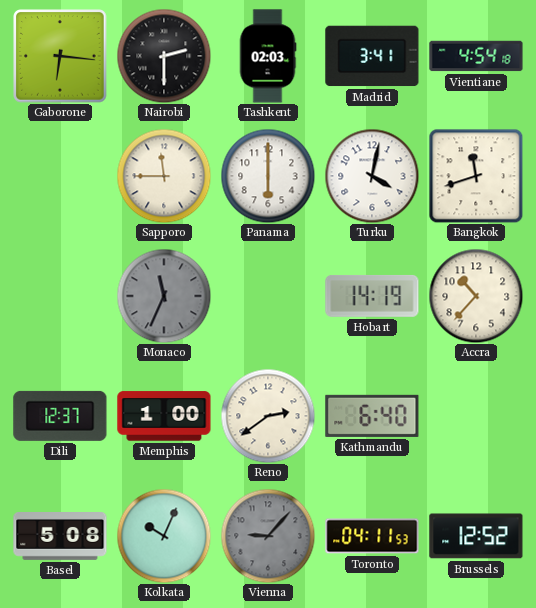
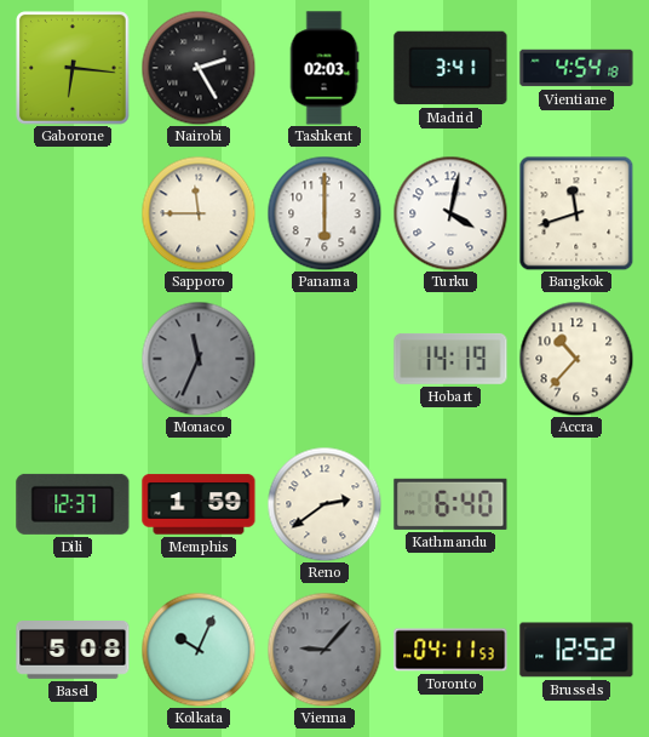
Nairobi: 2:30 -> 2:25 (199, 68)
Memphis: 1:00 -> 1:59 (199, 504)
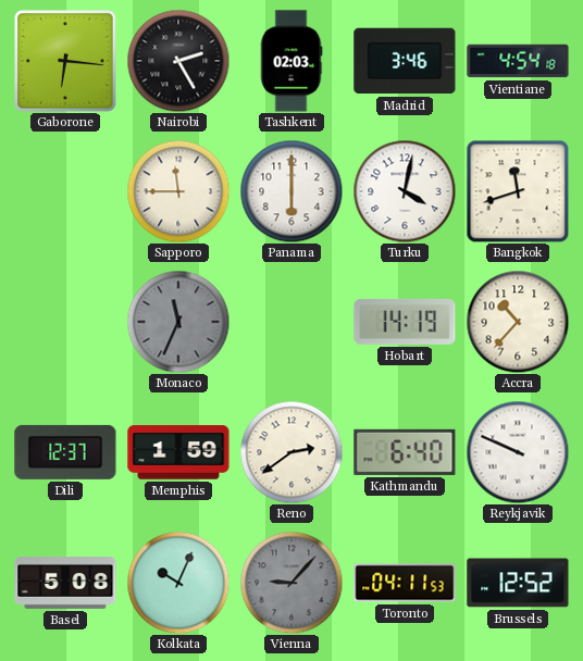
Madrid: 3:41 -> 3:46 (405, 61)
Reykjavik: none -> 9:49 (518, 452)
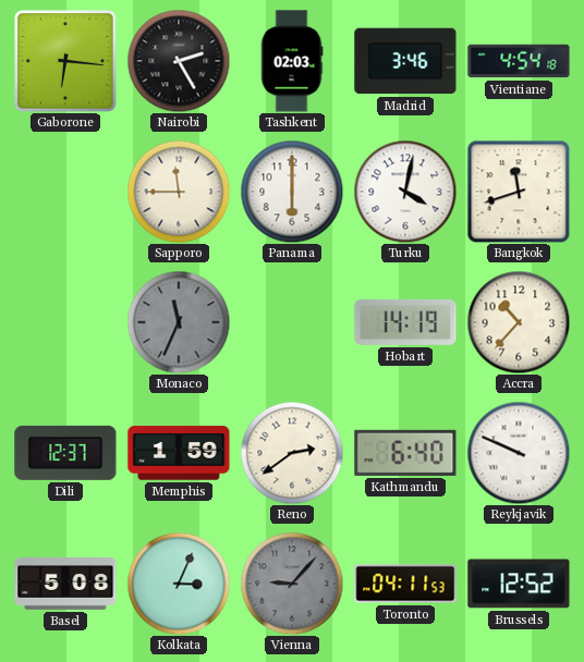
Kolkata: 10:04 -> 3:04 (179, 584)
